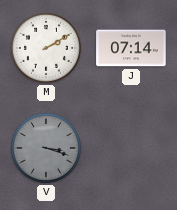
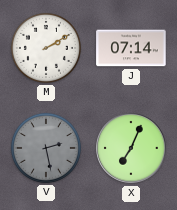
V: 3:18 -> 2:28 (46, 148)
X: none -> 7:04 (131, 148)
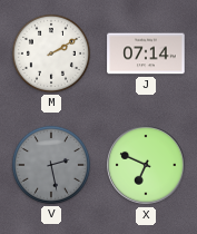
X: 7:04 -> 6:49 (146, 165)
